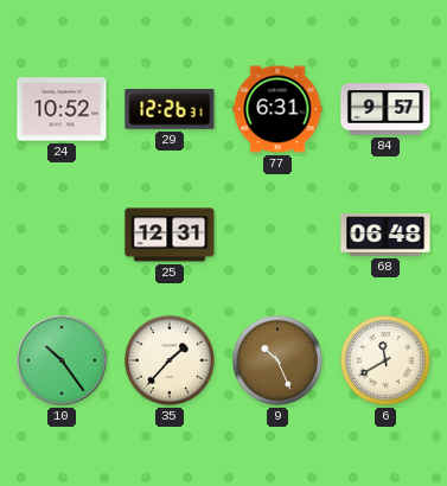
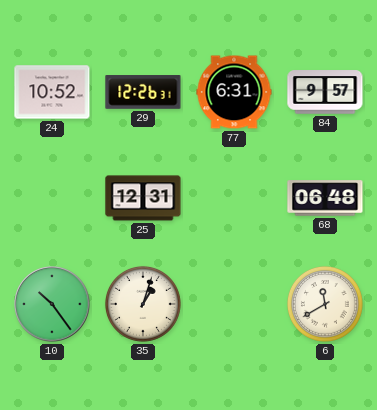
35: 1:37 -> 1:03 (143, 304)
9: 10:26 -> none (277, 360)
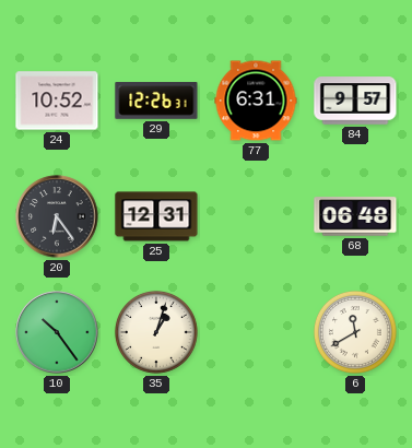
20: none -> 6:24 (57, 216)
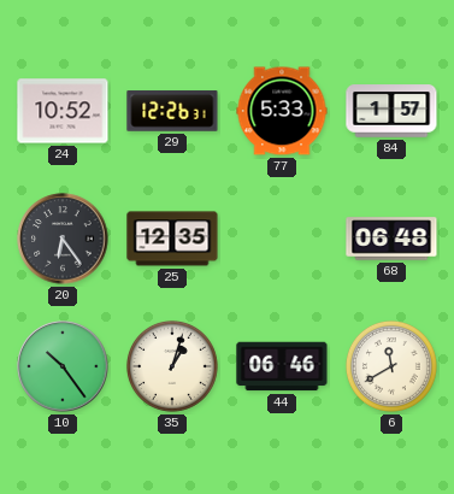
77: 6:31 -> 5:33 (282, 111)
84: 9:57 -> 1:57 (391, 111)
25: 12:31 -> 12:35 (172, 239)
44: none -> 06:46 (282, 366)
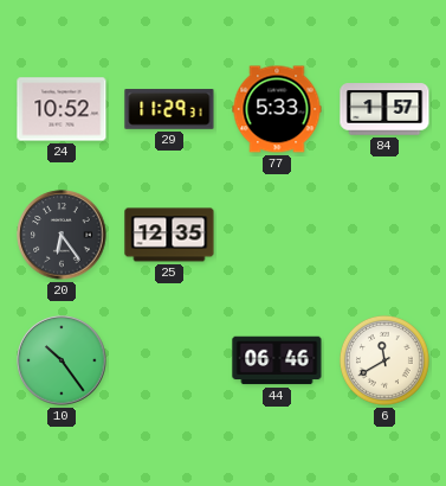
29: 12:26 -> 11:29 (169, 109)
68: 06:48 -> none (391, 239)
35: 1:03 -> none (172, 366)
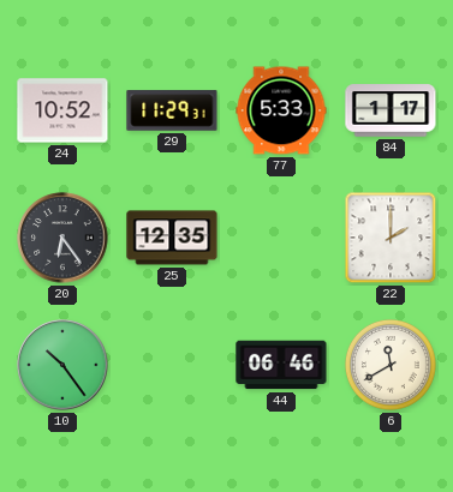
84: 1:57 -> 1:17 (391, 110)
22: none -> 2:00 (391, 238)
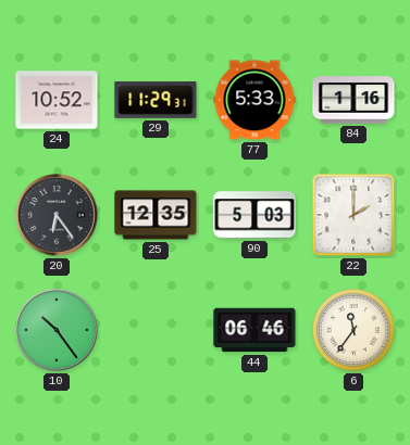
84: 1:17 -> 1:16 (353, 100)
90: none -> 5:03 (254, 215)
6: 11:40 -> 11:36 (353, 330)
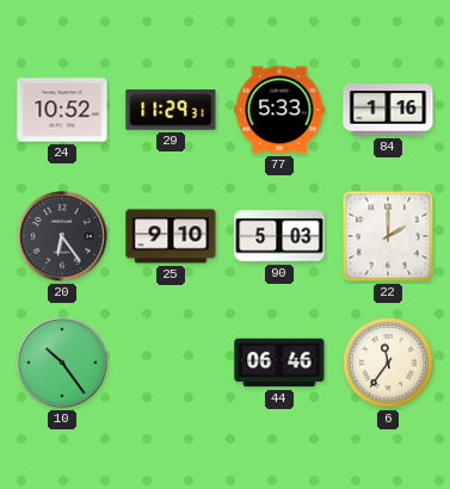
25: 12:35 -> 9:10 (171, 236)
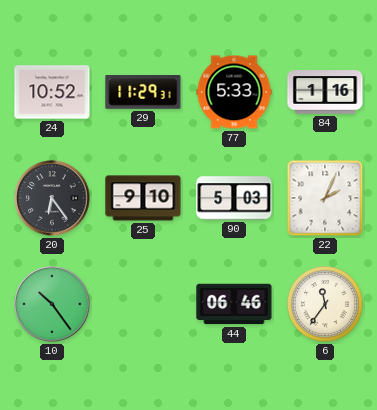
22: 2:00 -> 2:04 (325, 198)
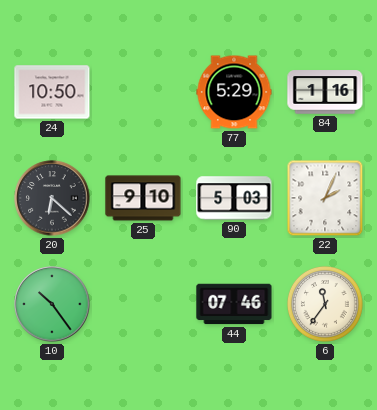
24: 10:52 -> 10:50 (52, 92)
29: 11:29 -> none (143, 92)
77: 5:33 -> 5:29 (234, 92)
20: 6:24 -> 6:22 (52, 198)
44: 06:46 -> 07:46 (234, 304)
